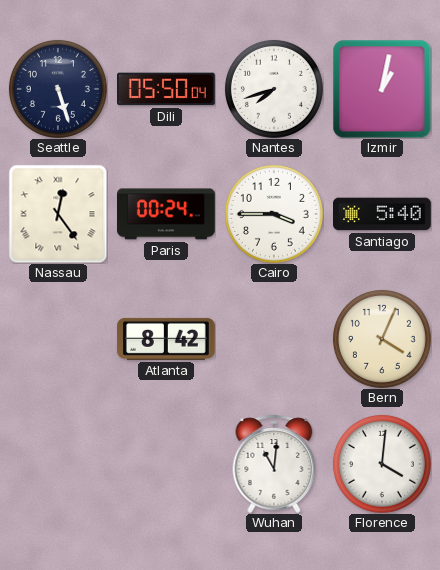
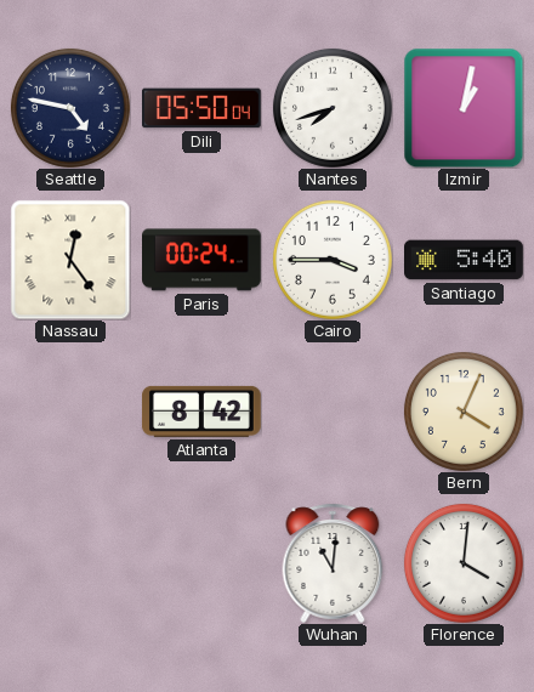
Seattle: 5:27 -> 4:47 (70, 108)
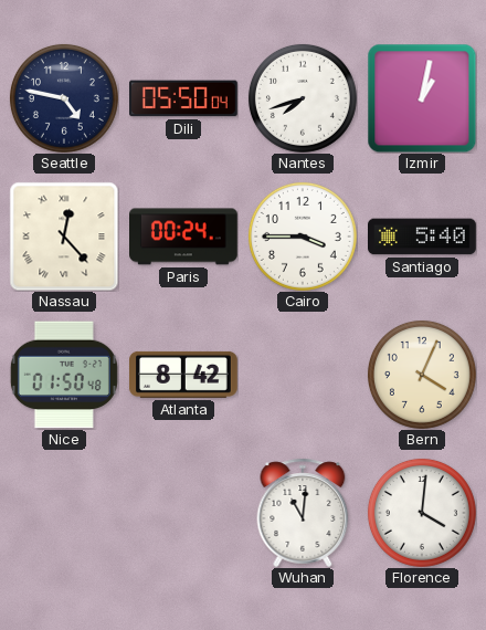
Nassau: 12:24 -> 12:23 (64, 237)
Nice: none -> 01:50 (64, 375)
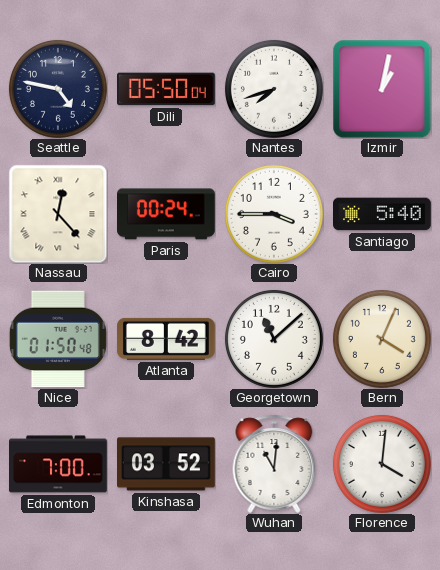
Georgetown: none -> 11:08 (274, 339)
Edmonton: none -> 7:00 (59, 464)
Kinshasa: none -> 03:52 (167, 464)
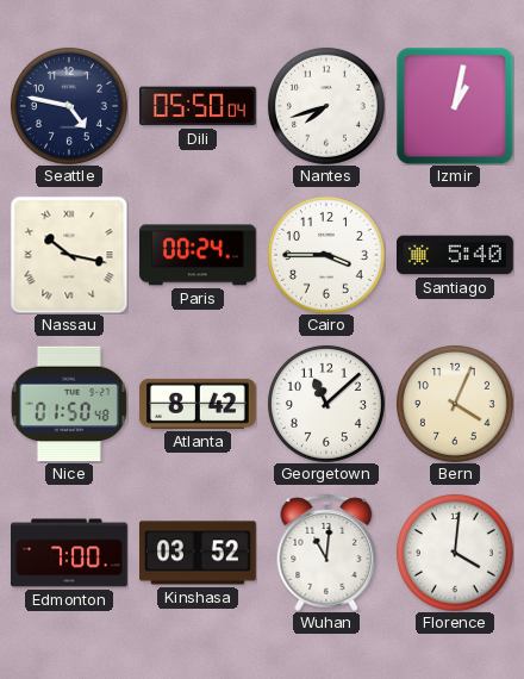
Nassau: 12:23 -> 10:17 (69, 255)
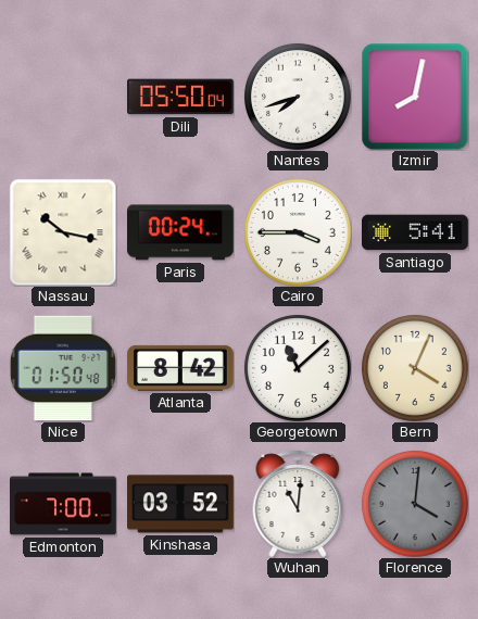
Seattle: 4:47 -> none (69, 106)
Izmir: 1:02 -> 8:02 (415, 97)
Santiago: 5:40 -> 5:41 (416, 232)
Florence dial: white -> grey (415, 504)
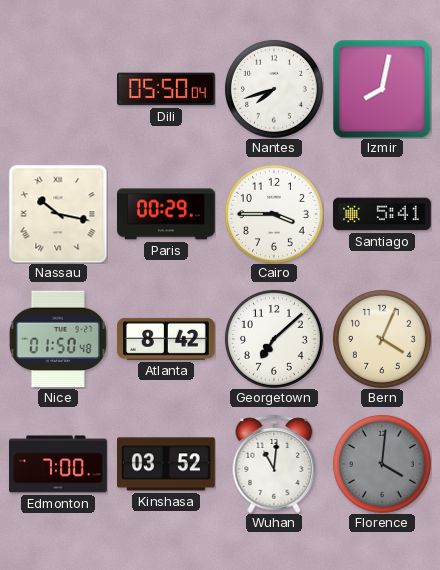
Paris: 00:24 -> 00:29 (167, 214)
Georgetown: 11:08 -> 7:08 (274, 339)
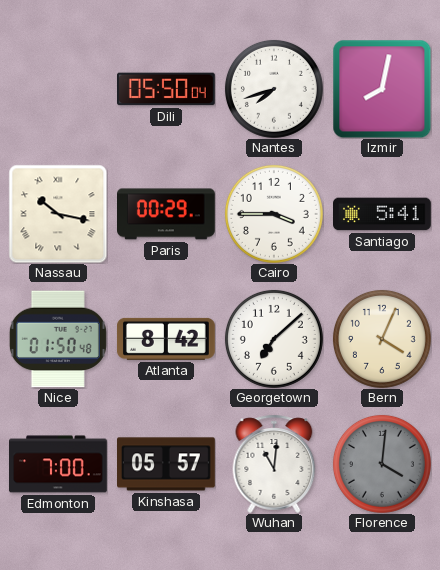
Kinshasa: 03:52 -> 05:57 (167, 464)
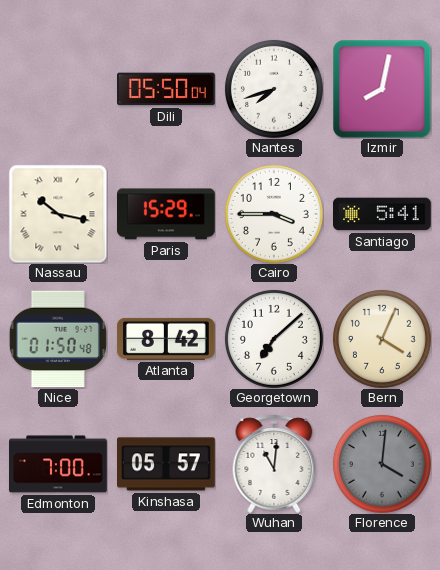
Paris: 00:29 -> 15:29 (167, 214)
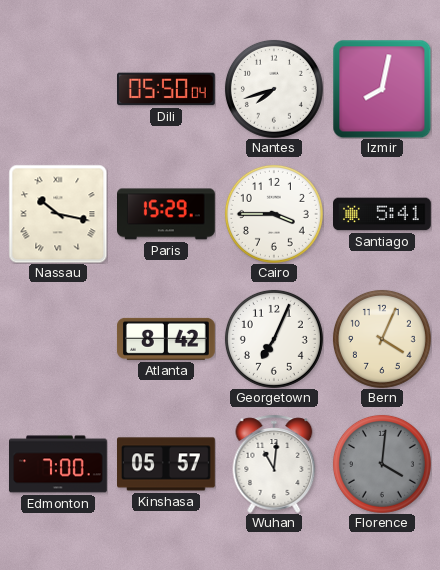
Nice: 01:50 -> none (58, 339)
Georgetown: 7:08 -> 7:04 (274, 339)
